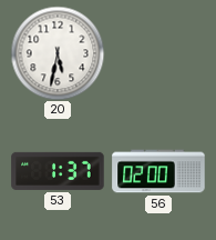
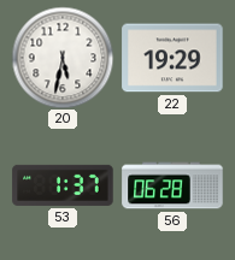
22: none -> 19:29 (172, 58)
56: 02:00 -> 06:28 (172, 185)
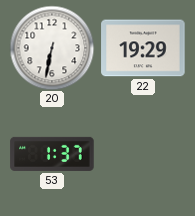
20: 5:32 -> 6:32 (52, 48)
56: 06:28 -> none (172, 185)
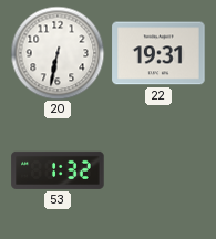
22: 19:29 -> 19:31 (158, 53)
53: 1:37 -> 1:32 (58, 170)
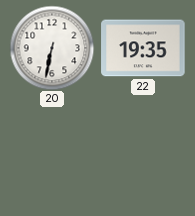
22: 19:31 -> 19:35 (143, 48)
53: 1:32 -> none (58, 170)
